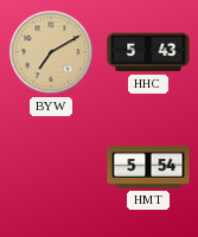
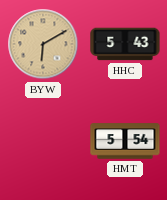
BYW: 7:10 -> 6:10 (43, 44)
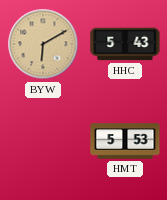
HMT: 5:54 -> 5:53 (125, 141)
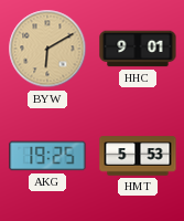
HHC: 5:43 -> 9:01 (138, 49)
AKG: none -> 19:25 (47, 156)
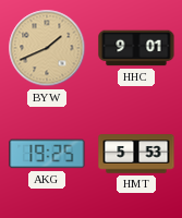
BYW: 6:10 -> 1:41 (47, 48)
